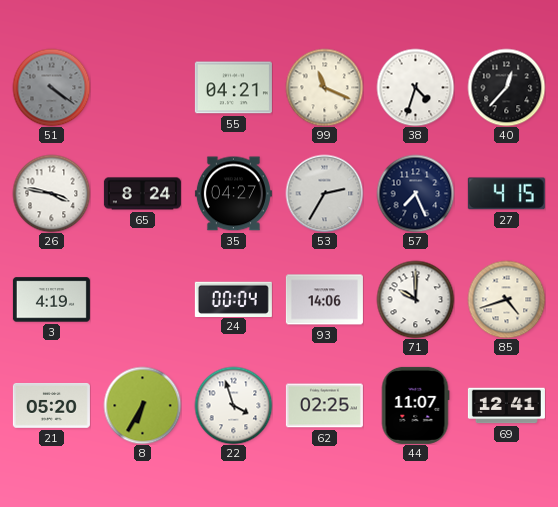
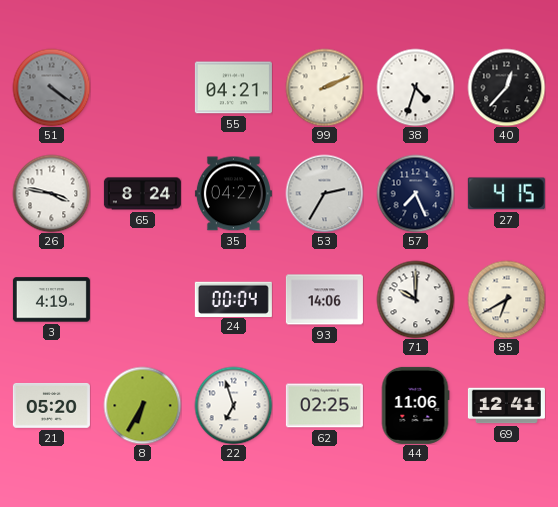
99: 11:19 -> 2:11 (324, 87)
85: 4:42 -> 6:40 (506, 299)
22: 3:57 -> 6:57 (233, 405)
44: 11:07 -> 11:06 (415, 405)
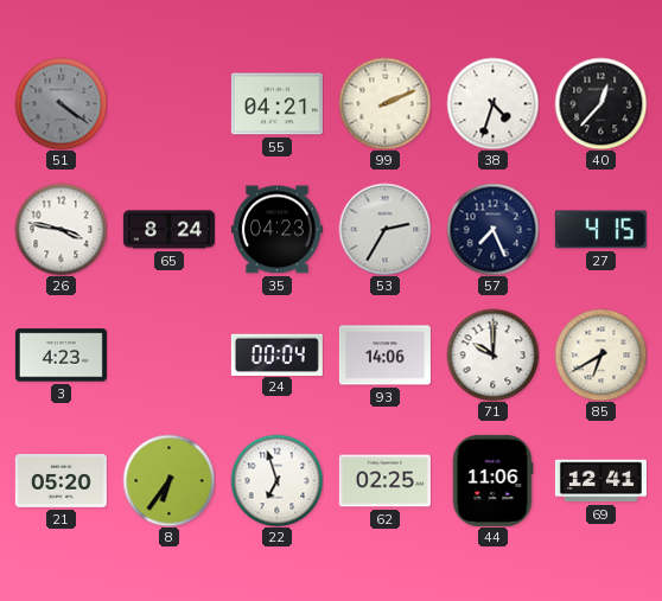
35: 04:27 -> 04:23 (276, 230)
3: 4:19 -> 4:23 (61, 356)
8: 6:35 -> 6:36 (168, 480)
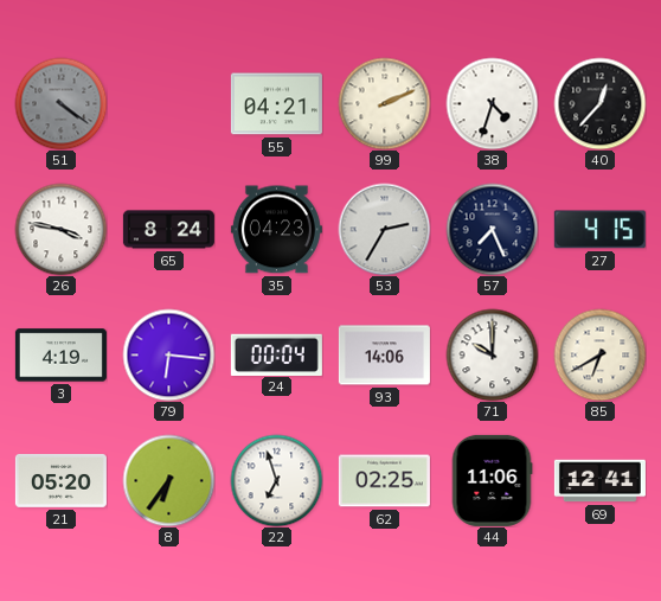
3: 4:23 -> 4:19 (60, 356)
79: none -> 6:16 (168, 354)
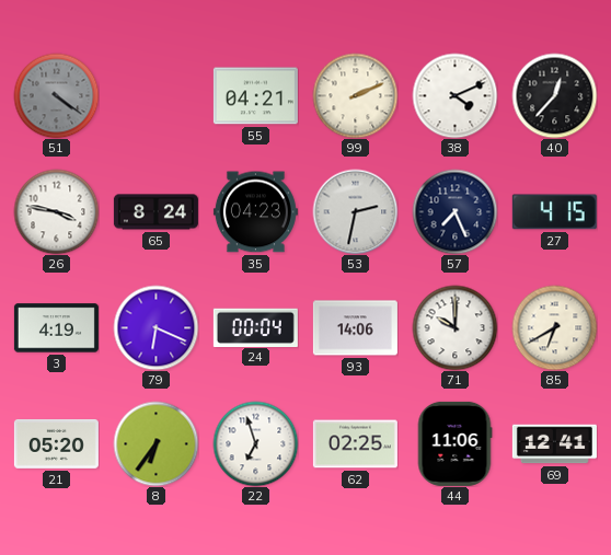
38: 4:33 -> 4:11 (454, 95)
53: 2:35 -> 2:32 (355, 211)
79: 6:16 -> 6:19 (155, 327)
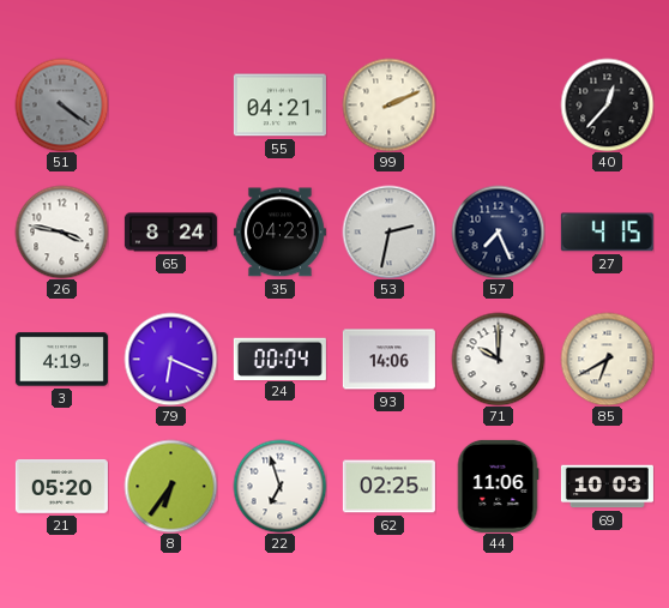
38: 4:11 -> none (454, 95)
69: 12:41 -> 10:03 (607, 487)
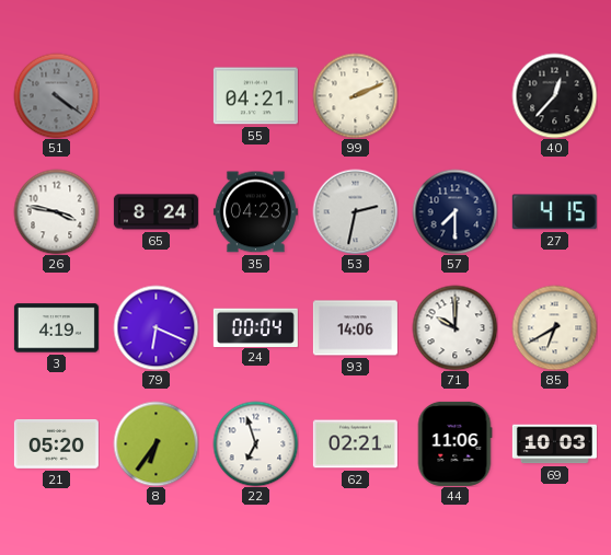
57: 7:26 -> 7:30 (454, 211)
62: 02:25 -> 02:21 (355, 444)
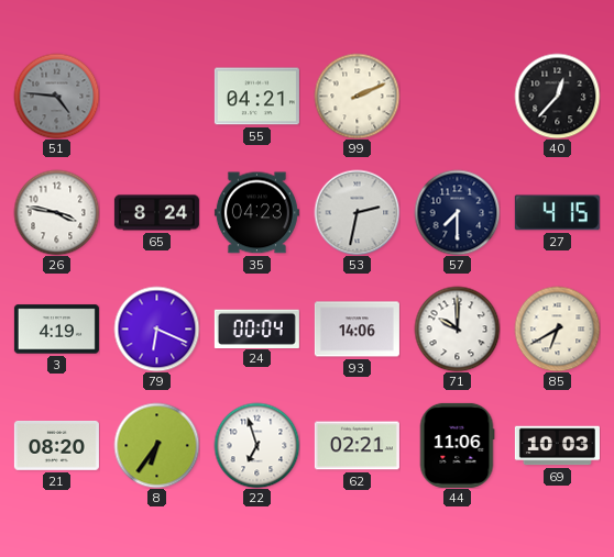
51: 4:21 -> 4:46 (56, 96)
21: 05:20 -> 08:20 (56, 445)
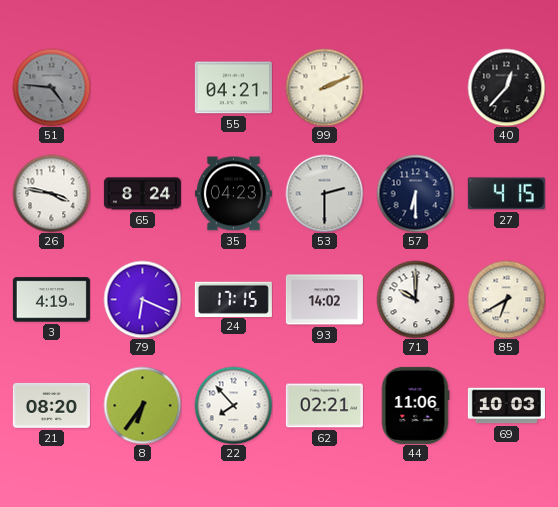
53: 2:32 -> 2:30 (324, 193)
57: 7:30 -> 6:30 (415, 193)
24: 00:04 -> 17:15 (233, 299)
93: 14:06 -> 14:02 (324, 300)
22: 6:57 -> 7:53 (233, 405)
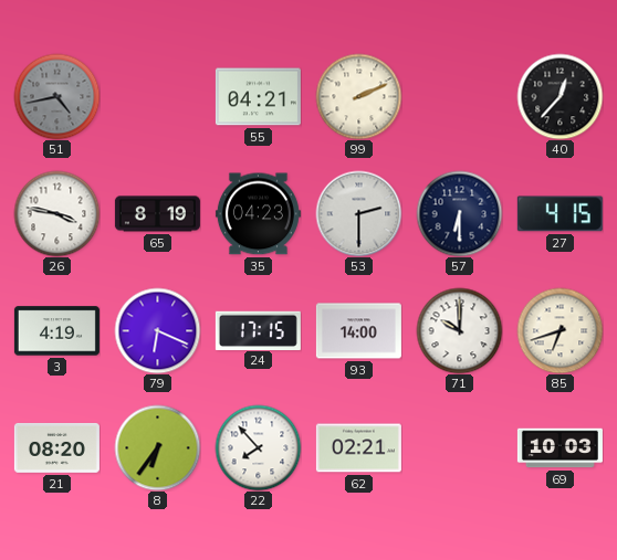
51: 4:46 -> 4:43 (56, 96)
65: 8:24 -> 8:19 (157, 214)
93: 14:02 -> 14:00 (358, 331)
85: 6:40 -> 6:42 (560, 330)
44: 11:06 -> none (415, 405)
